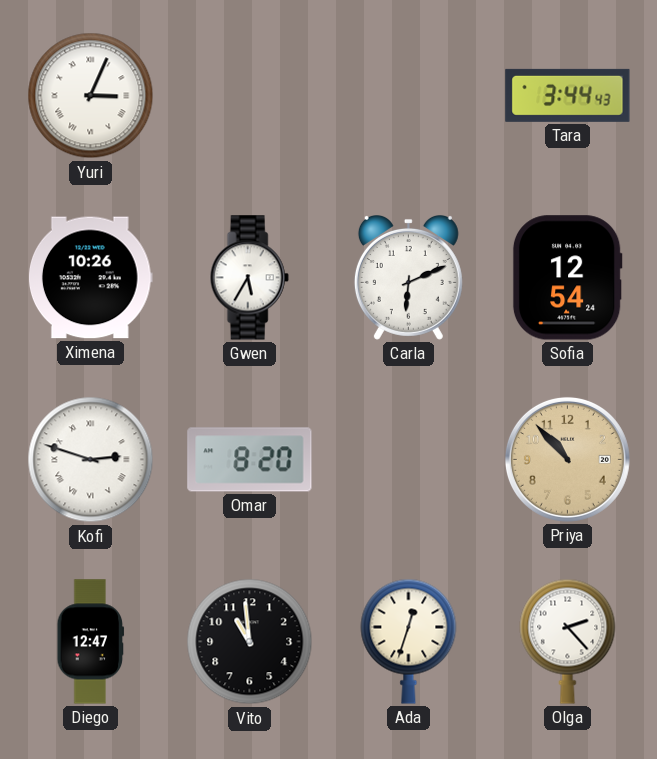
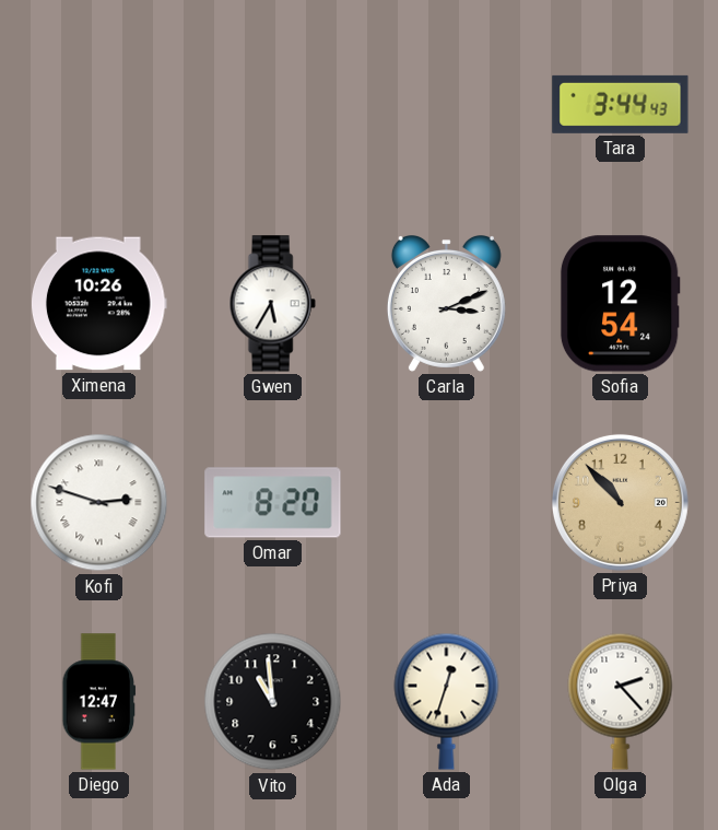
Yuri: 3:04 -> none (91, 96)
Carla: 6:11 -> 3:11 (446, 304)
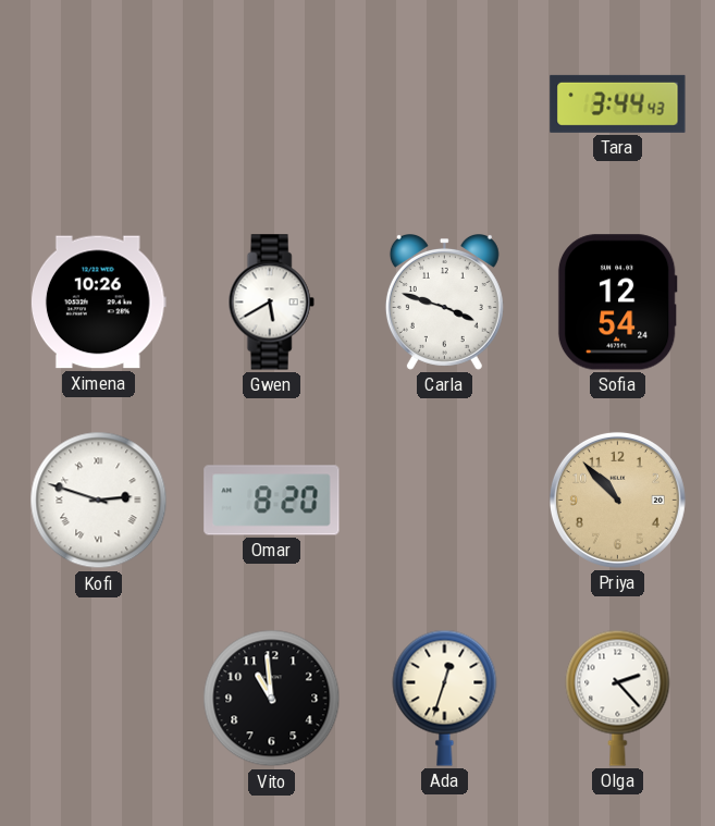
Gwen: 5:35 -> 5:40 (271, 303)
Carla: 3:11 -> 3:48 (444, 303)
Diego: 12:47 -> none (99, 702)
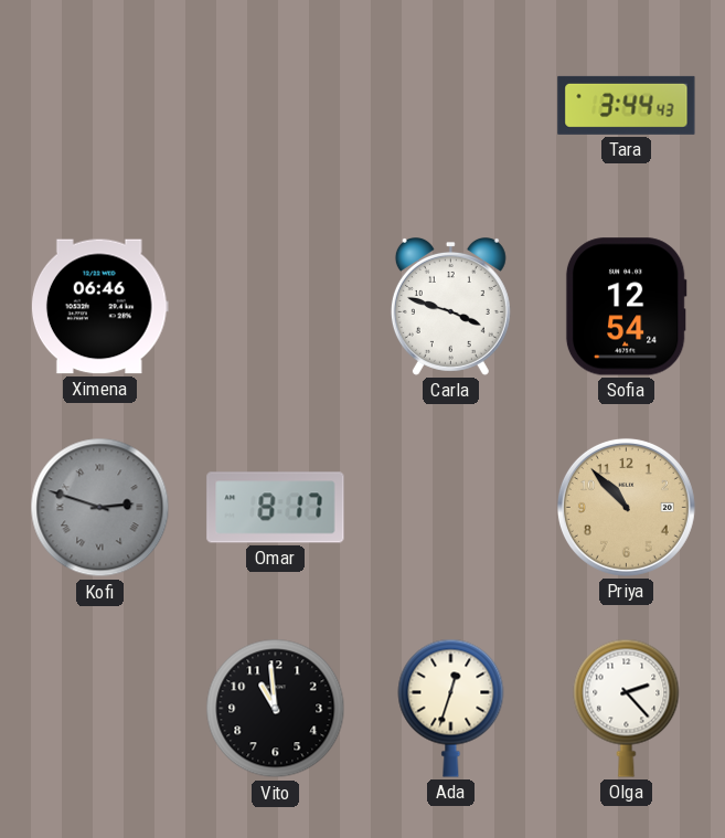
Ximena: 10:26 -> 06:46 (99, 307)
Gwen: 5:40 -> none (271, 303)
Kofi dial: white -> grey (100, 508)
Omar: 8:20 -> 8:17 (276, 508)
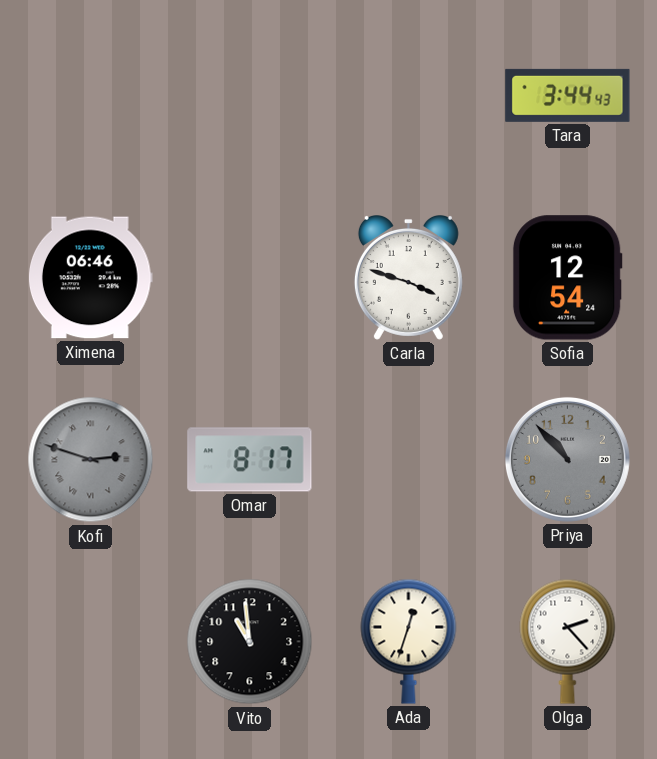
Priya dial: champagne -> grey (567, 459)
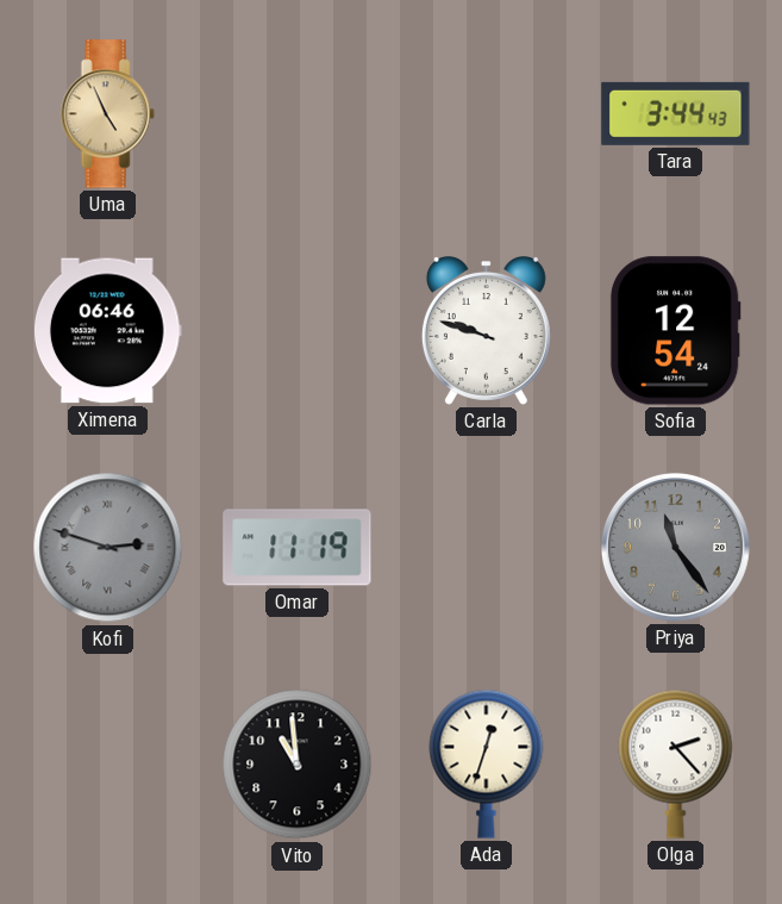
Uma: none -> 4:56 (107, 114)
Carla: 3:48 -> 9:48 (486, 331)
Omar: 8:17 -> 11:19 (298, 548)
Priya: 10:53 -> 11:24 (675, 547)
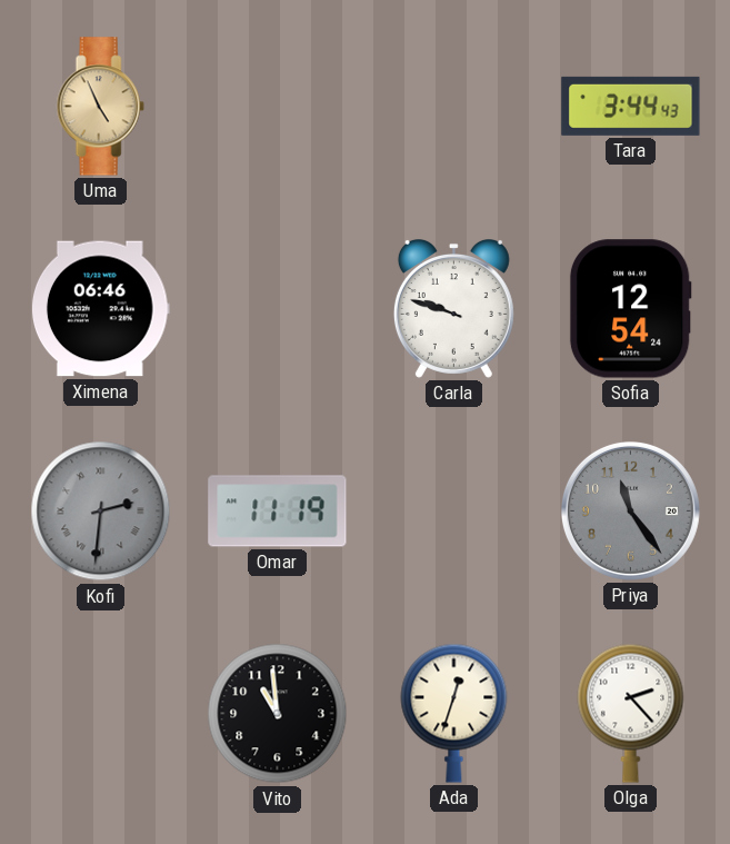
Kofi: 2:48 -> 2:31 (101, 512)
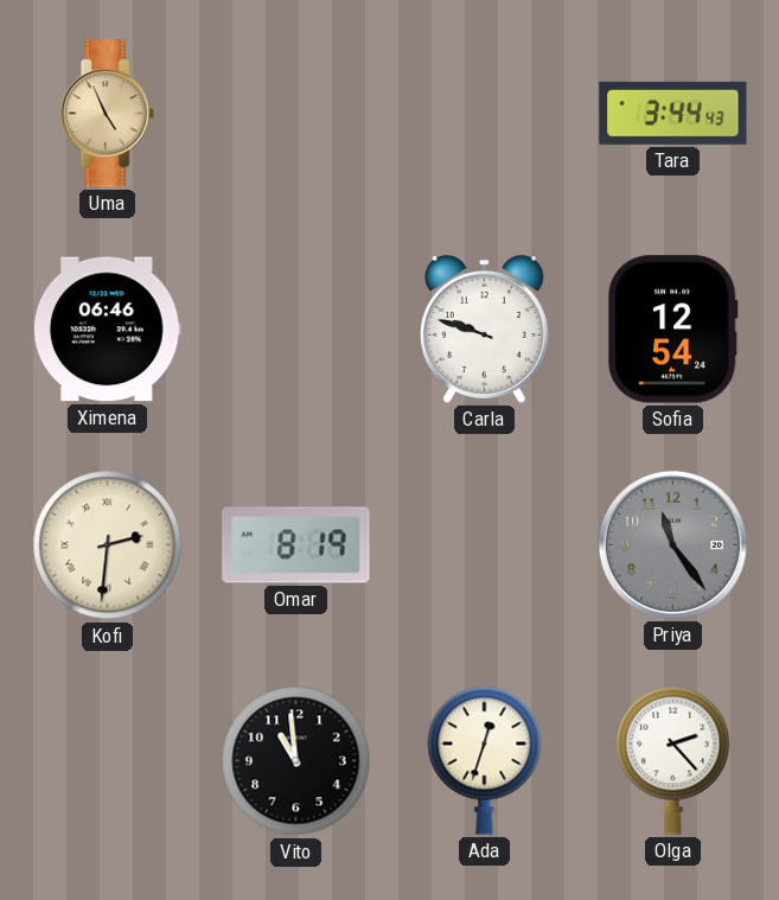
Kofi dial: grey -> cream (108, 545)
Omar: 11:19 -> 8:19 (296, 545)
